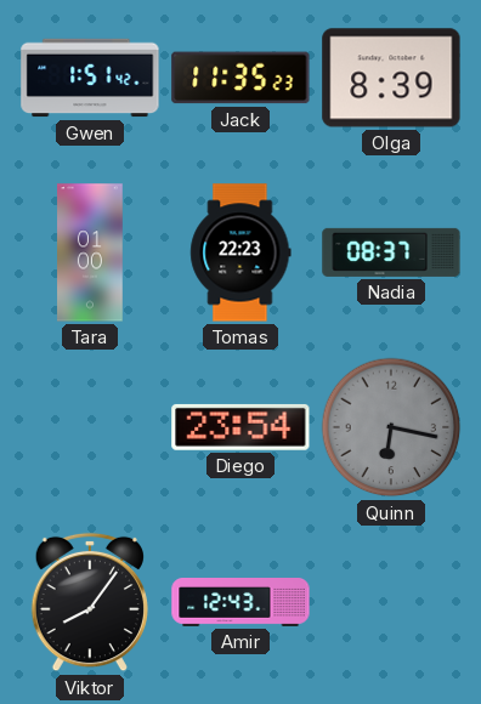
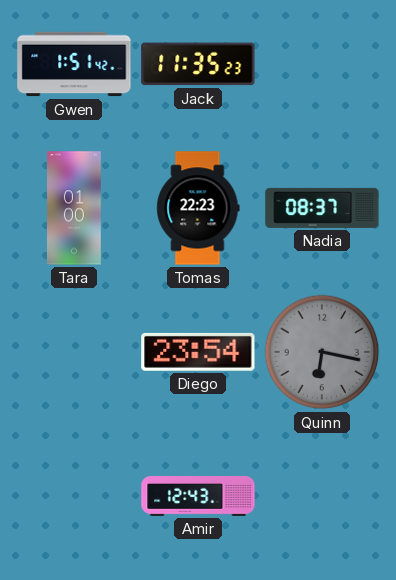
Olga: 8:39 -> none (391, 78)
Viktor: 8:06 -> none (89, 602)
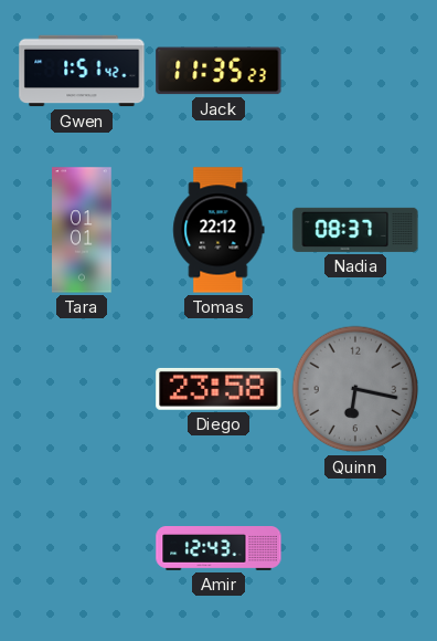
Tara: 01:00 -> 01:01 (83, 230)
Tomas: 22:23 -> 22:12 (218, 230)
Diego: 23:54 -> 23:58 (218, 389)
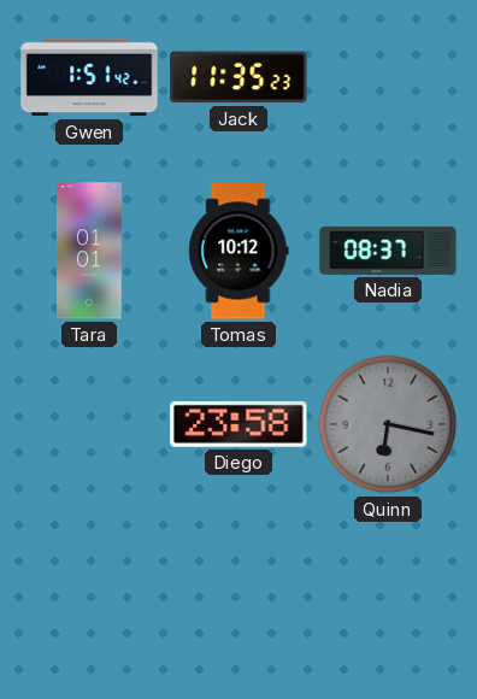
Tomas: 22:12 -> 10:12 (238, 251)
Amir: 12:43 -> none (218, 549)
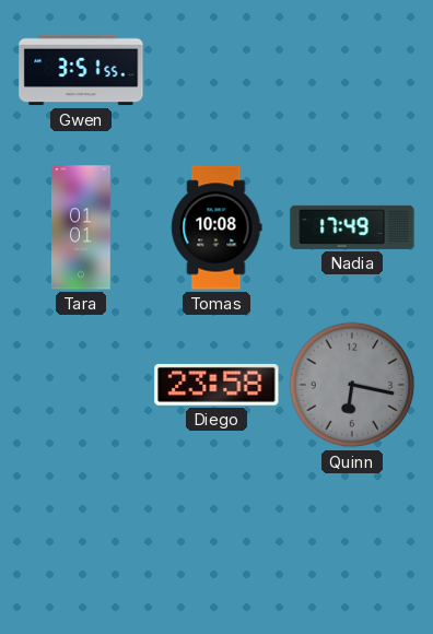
Gwen: 1:51 -> 3:51 (81, 70)
Jack: 11:35 -> none (238, 77)
Tomas: 10:12 -> 10:08 (216, 227)
Nadia: 08:37 -> 17:49 (352, 227)
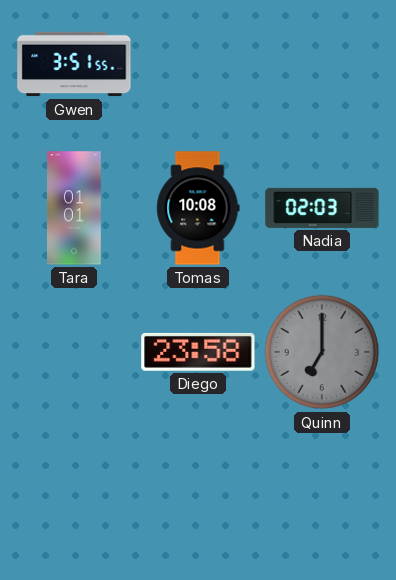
Nadia: 17:49 -> 02:03 (322, 208)
Quinn: 6:17 -> 7:00 (322, 352)
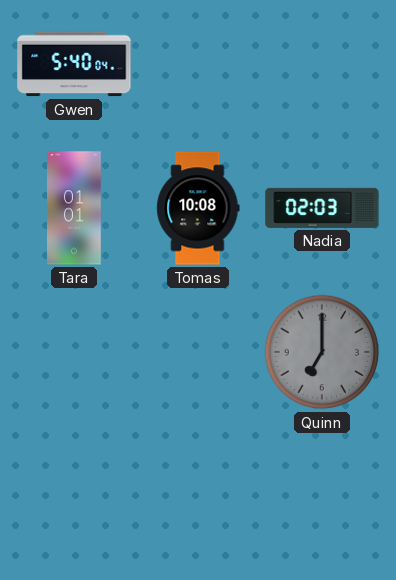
Gwen: 3:51 -> 5:40 (74, 64)
Diego: 23:58 -> none (198, 352)
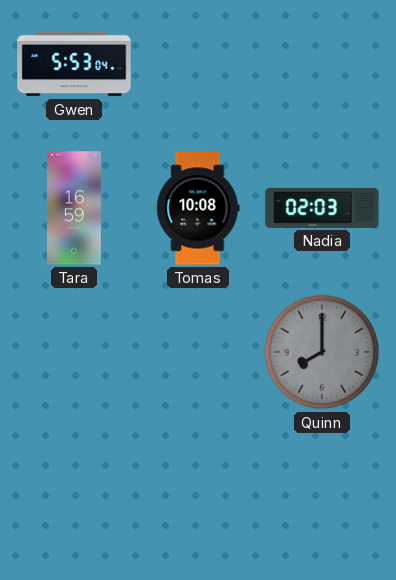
Gwen: 5:40 -> 5:53 (74, 64)
Tara: 01:01 -> 16:59 (75, 208)
Quinn: 7:00 -> 8:00 (322, 352)
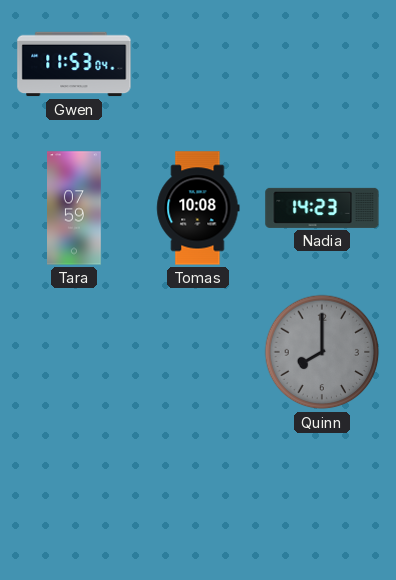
Gwen: 5:53 -> 11:53 (74, 64)
Tara: 16:59 -> 07:59 (75, 208)
Nadia: 02:03 -> 14:23 (322, 208)
